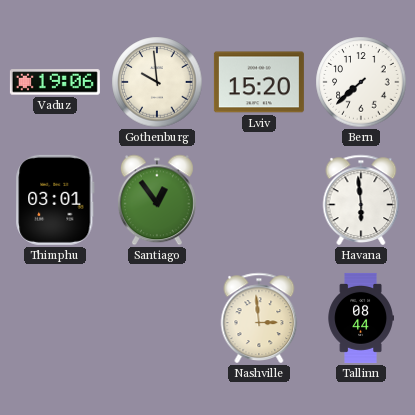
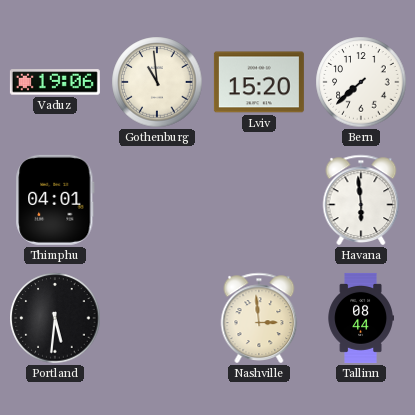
Gothenburg: 9:59 -> 10:59 (157, 82)
Thimphu: 03:01 -> 04:01 (55, 200)
Santiago: 12:54 -> none (157, 200)
Portland: none -> 5:31 (55, 318)
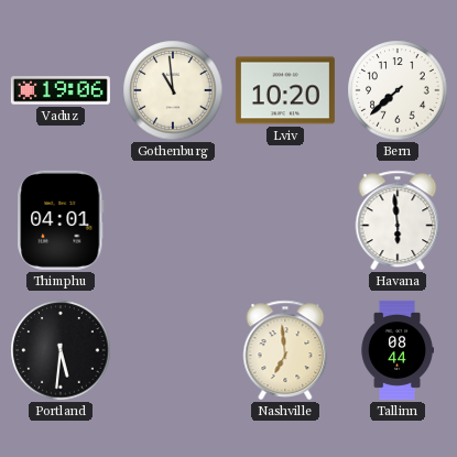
Lviv: 15:20 -> 10:20 (285, 90)
Nashville: 2:59 -> 6:59 (285, 350)
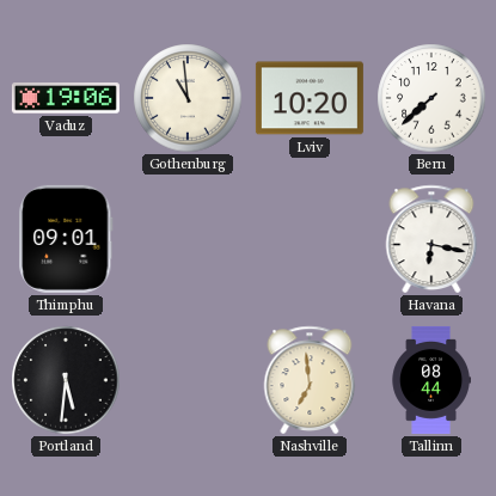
Thimphu: 04:01 -> 09:01 (66, 239)
Havana: 5:59 -> 6:17 (431, 239)
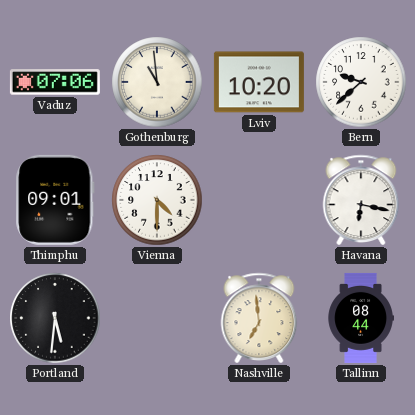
Vaduz: 19:06 -> 07:06 (55, 82)
Bern: 7:38 -> 9:38 (361, 82)
Vienna: none -> 4:30 (157, 200)
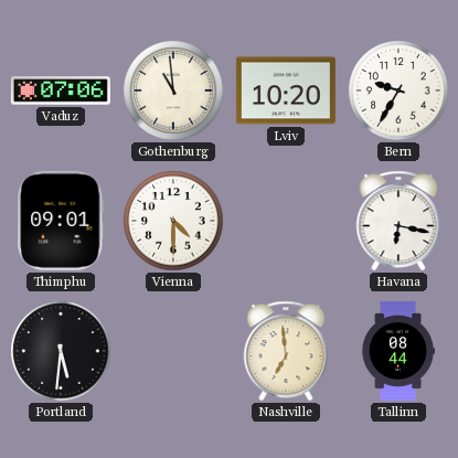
Bern: 9:38 -> 9:35 (398, 90)
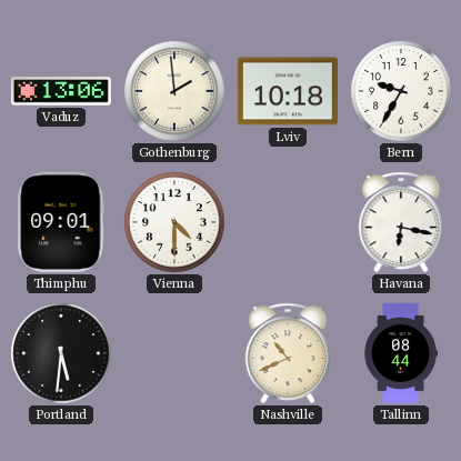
Vaduz: 07:06 -> 13:06 (61, 91)
Gothenburg: 10:59 -> 1:59 (174, 91)
Lviv: 10:20 -> 10:18 (288, 91)
Nashville: 6:59 -> 10:41 (288, 353)
